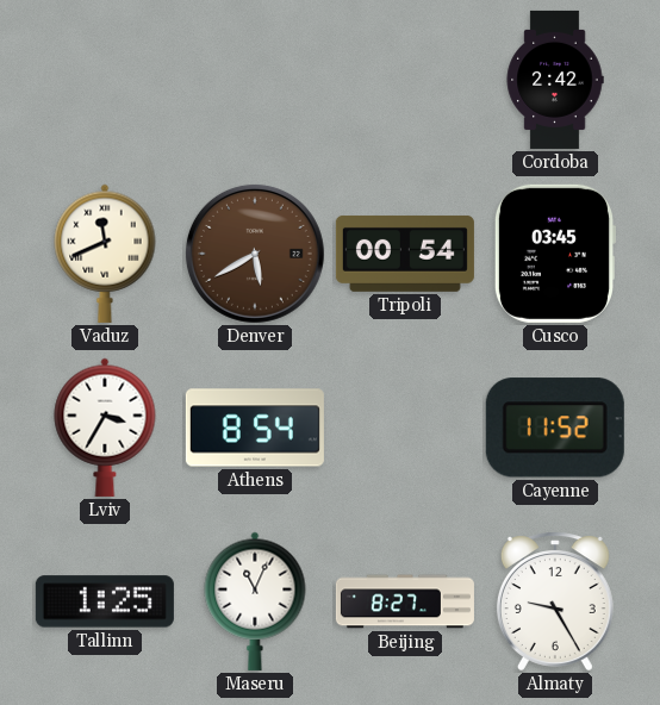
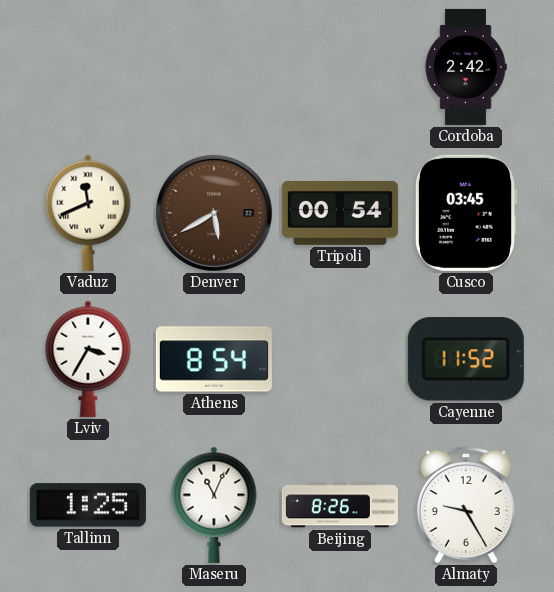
Beijing: 8:27 -> 8:26 (340, 505)
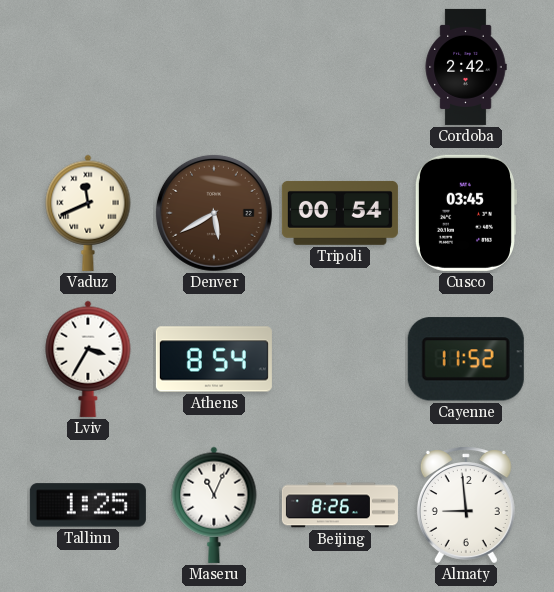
Almaty: 9:25 -> 8:59 (466, 505)
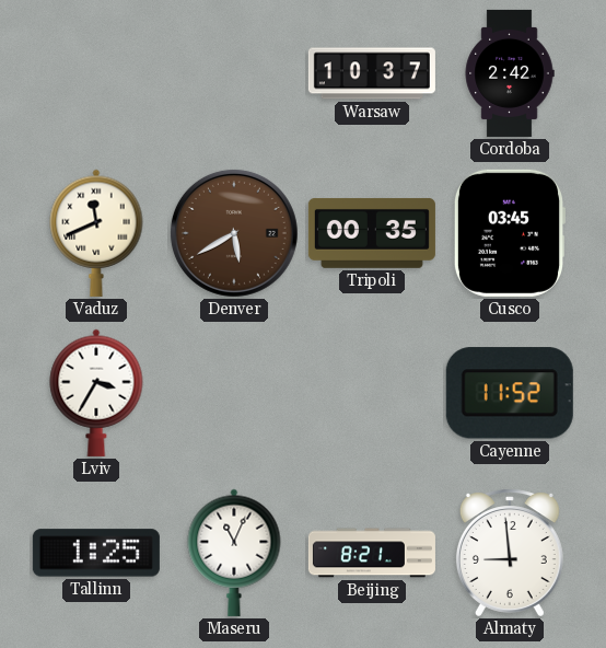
Warsaw: none -> 10:37 (372, 73)
Tripoli: 00:54 -> 00:35 (372, 233)
Athens: 8:54 -> none (214, 359)
Beijing: 8:26 -> 8:21 (372, 553)
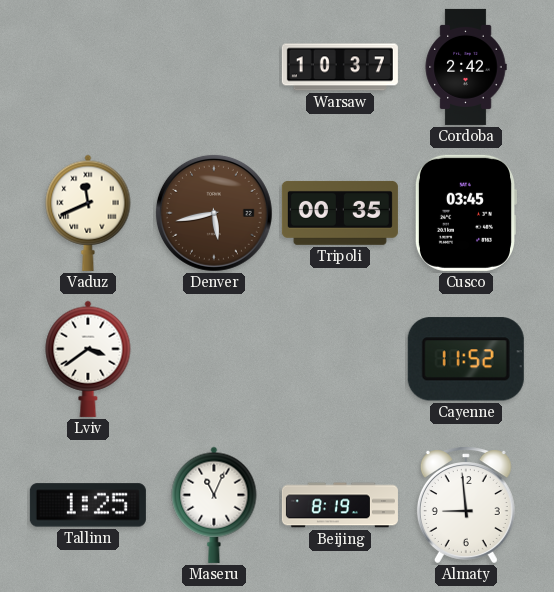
Denver: 5:40 -> 5:43 (214, 213)
Lviv: 3:35 -> 3:39 (88, 359)
Beijing: 8:21 -> 8:19 (340, 505)
